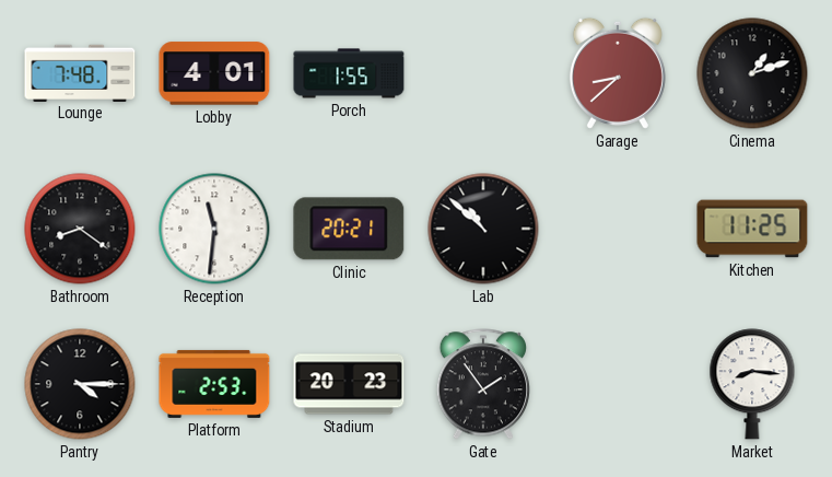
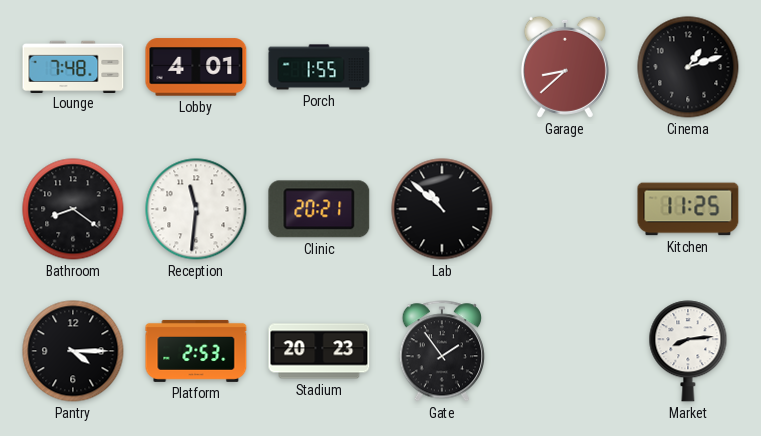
Market: 8:16 -> 8:14 (688, 351)
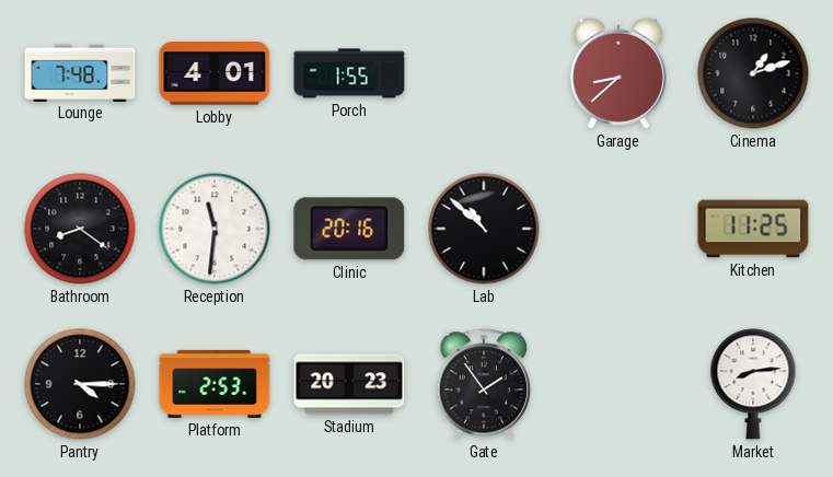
Clinic: 20:21 -> 20:16 (349, 229)
